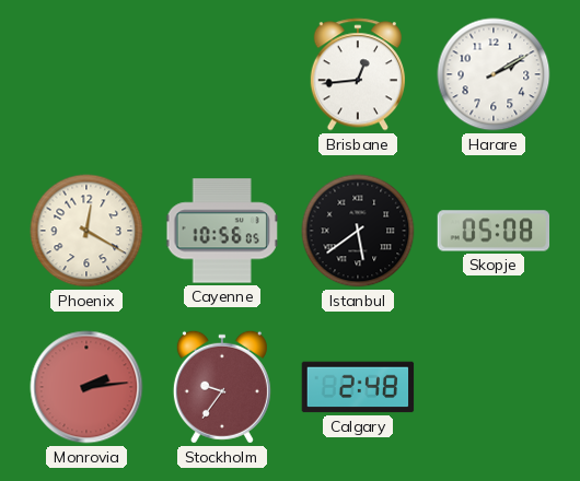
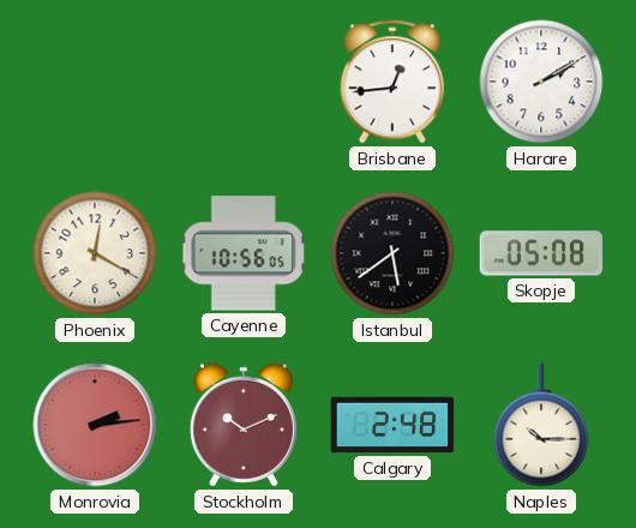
Stockholm: 9:36 -> 10:11 (244, 425)
Naples: none -> 10:15 (541, 425)
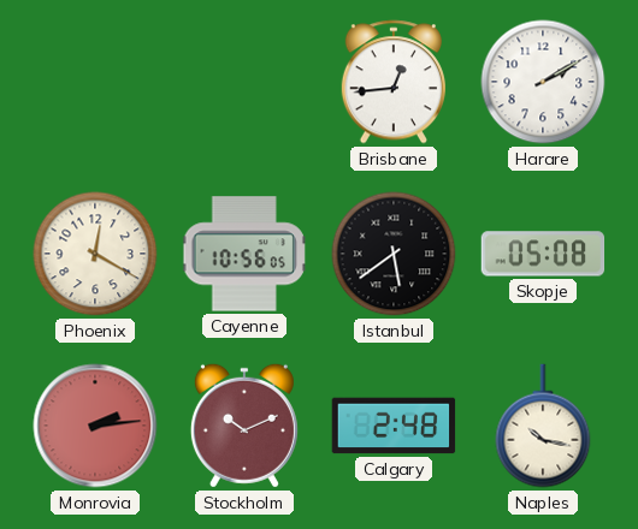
Naples: 10:15 -> 10:17 (543, 426)
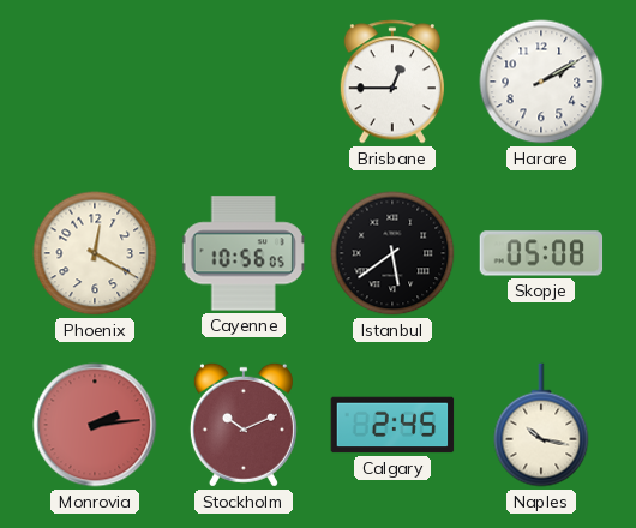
Brisbane: 12:44 -> 12:45 (392, 82)
Calgary: 2:48 -> 2:45 (392, 425)
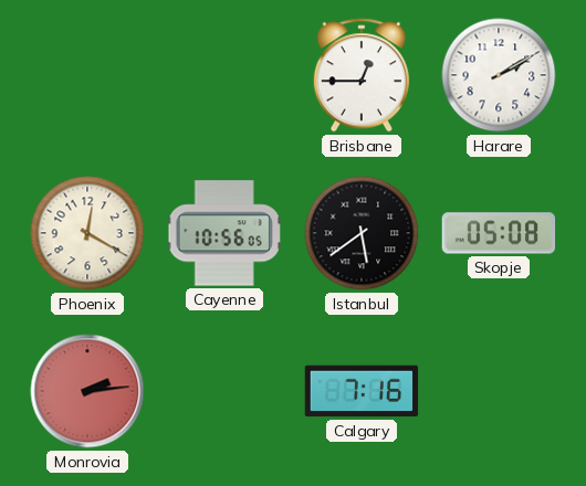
Stockholm: 10:11 -> none (244, 425)
Calgary: 2:45 -> 7:16 (362, 391)
Naples: 10:17 -> none (541, 425)
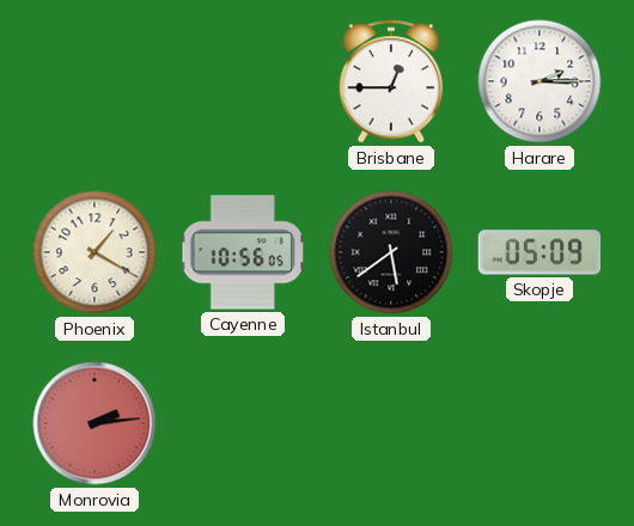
Harare: 2:10 -> 2:15 (539, 81)
Phoenix: 12:20 -> 1:20 (95, 252)
Skopje: 05:08 -> 05:09 (539, 252)
Calgary: 7:16 -> none (362, 391)
